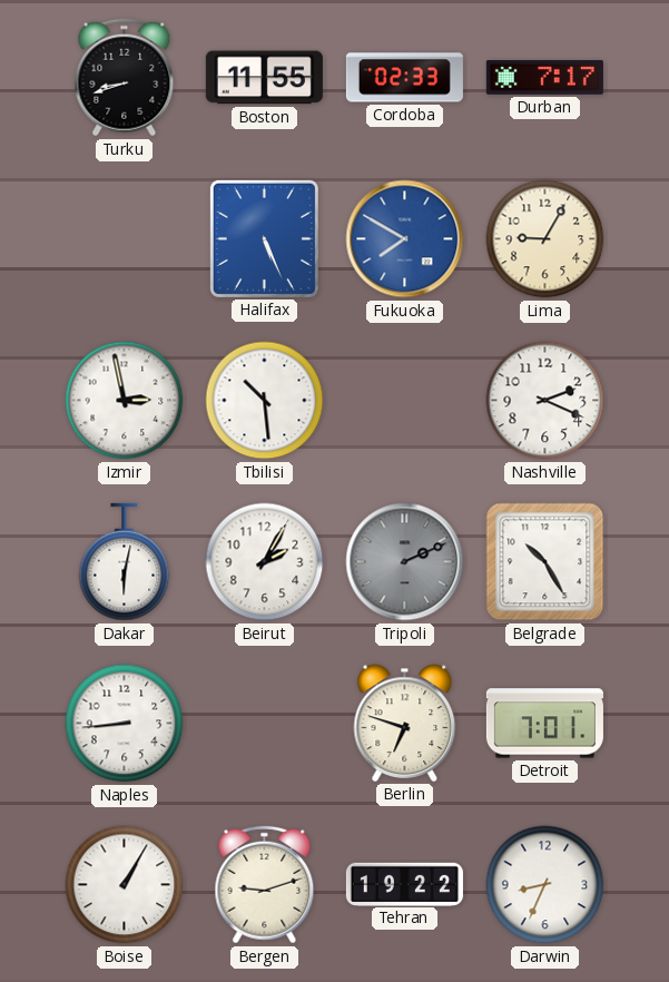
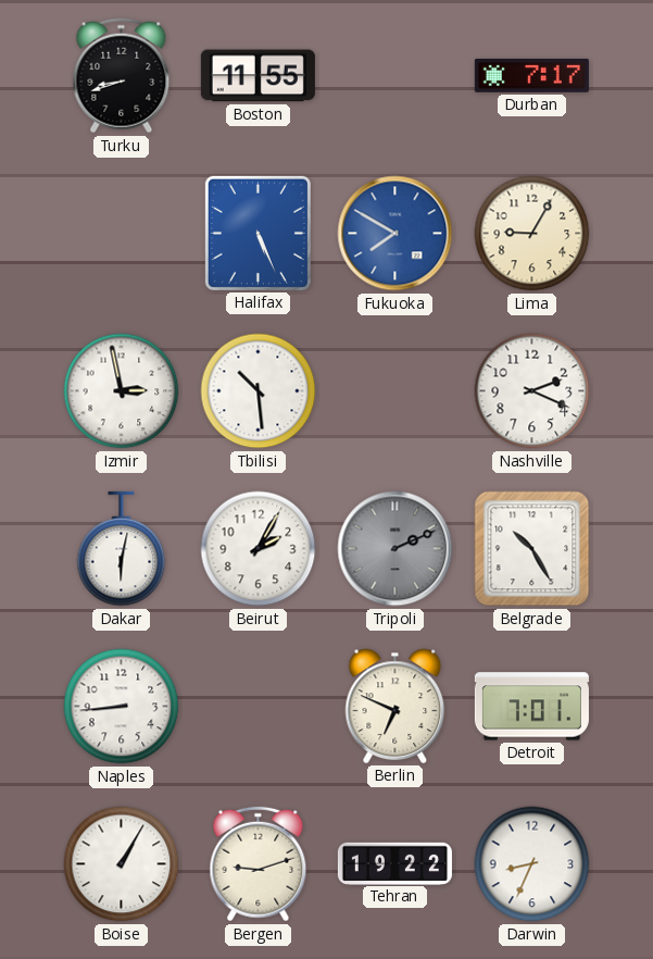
Cordoba: 02:33 -> none (404, 78)
Berlin: 6:48 -> 6:49 (395, 706)
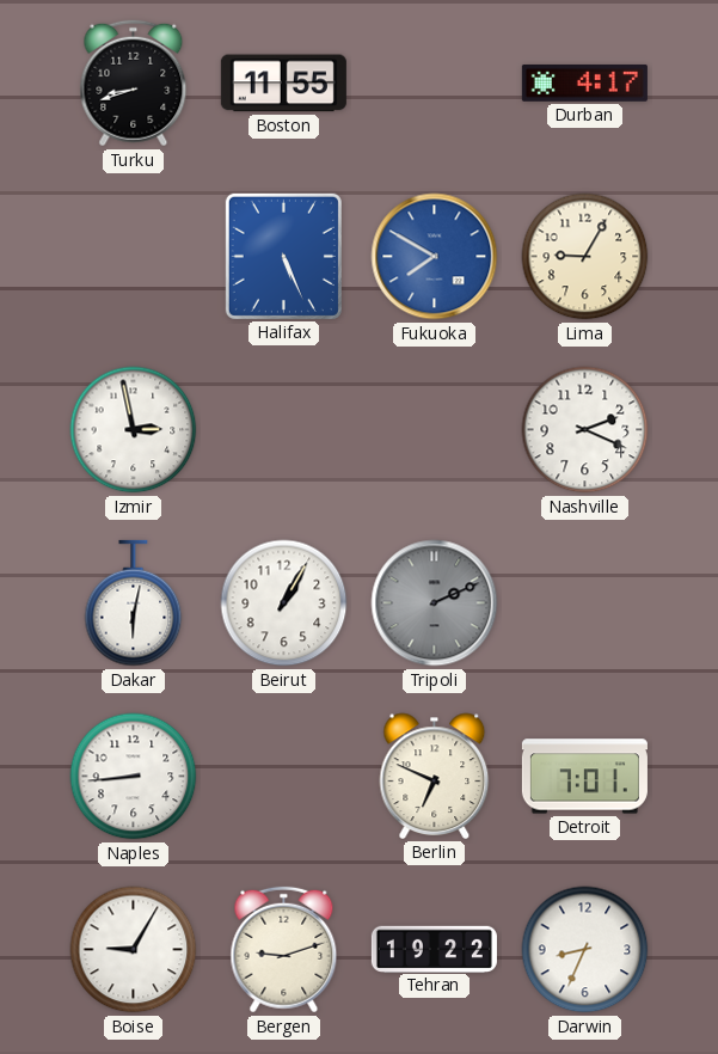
Durban: 7:17 -> 4:17 (584, 82)
Tbilisi: 10:29 -> none (259, 391)
Beirut: 2:05 -> 1:05 (284, 603)
Belgrade: 10:25 -> none (532, 549)
Boise: 1:05 -> 9:05 (134, 950)
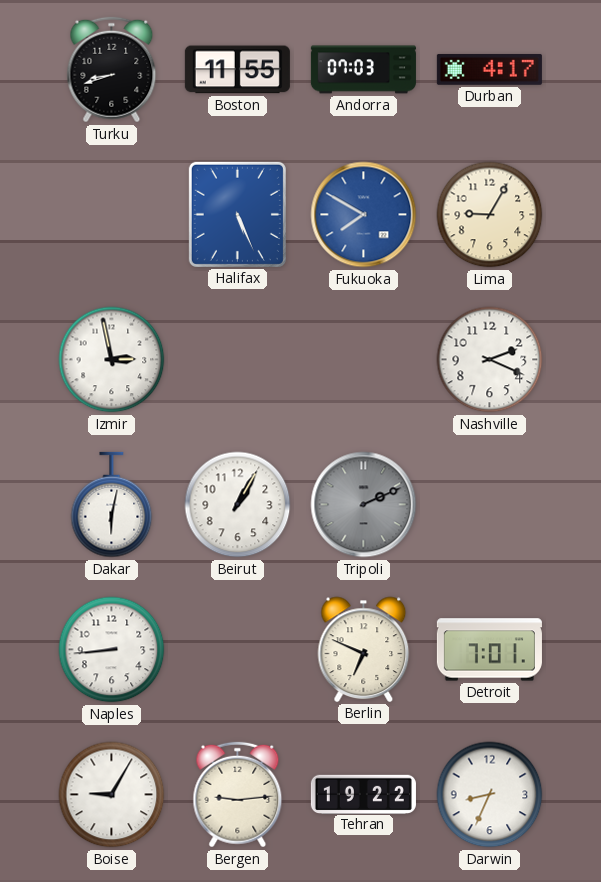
Andorra: none -> 07:03 (363, 70)
Bergen: 9:12 -> 9:14 (238, 795)
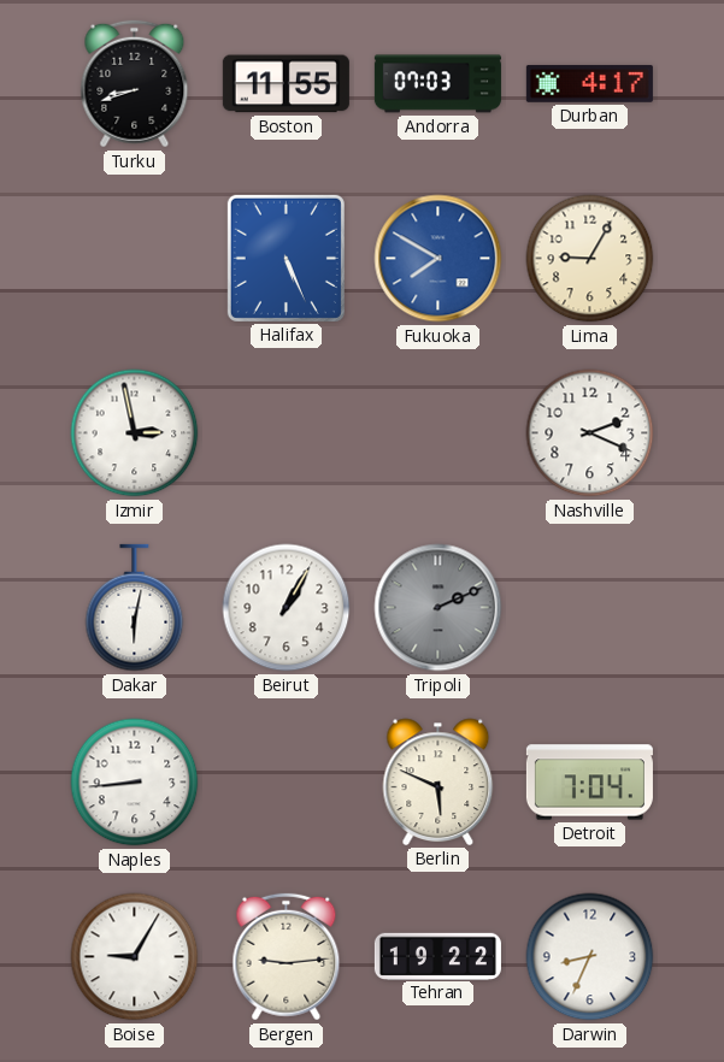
Berlin: 6:49 -> 5:49 (438, 781)
Detroit: 7:01 -> 7:04 (589, 783)
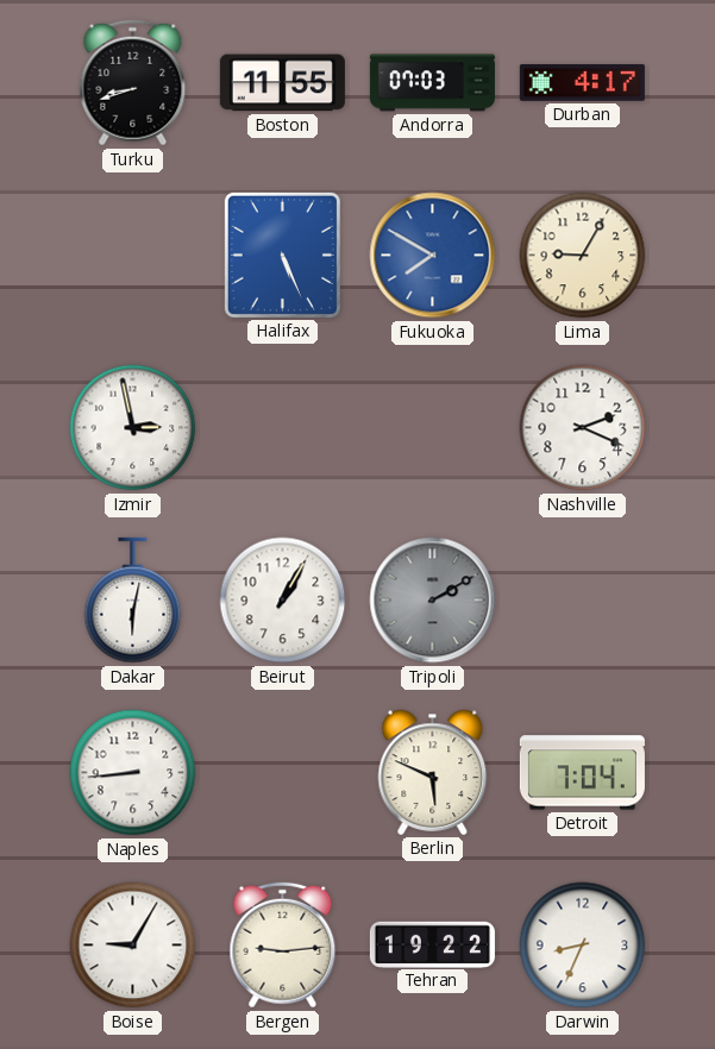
Tripoli: 2:11 -> 2:10 (433, 601)
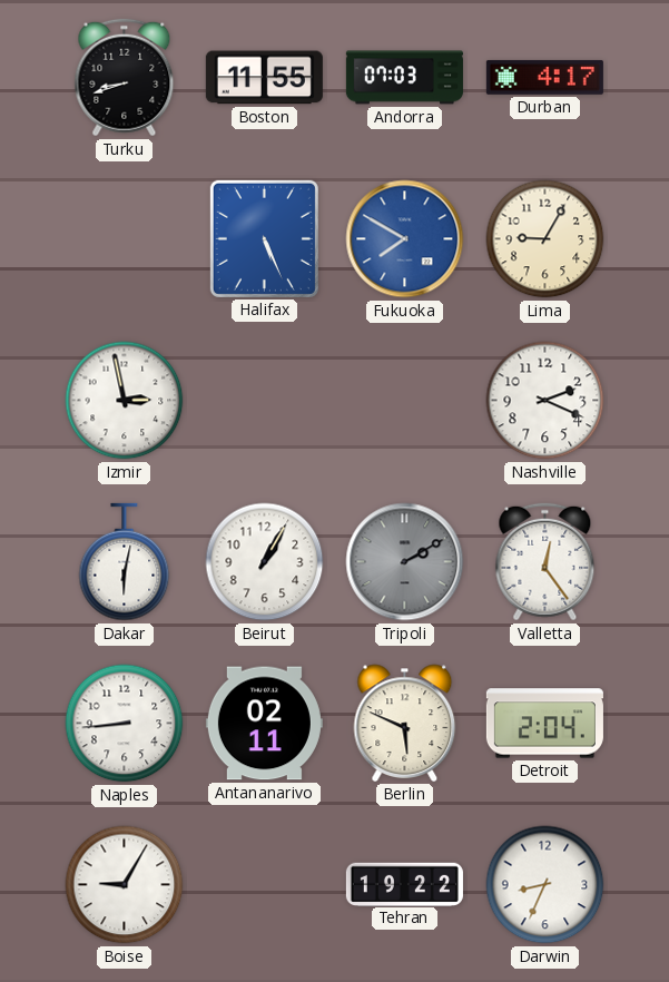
Valletta: none -> 12:24 (545, 562)
Antananarivo: none -> 02:11 (264, 724)
Detroit: 7:04 -> 2:04 (544, 724)
Bergen: 9:14 -> none (283, 946)
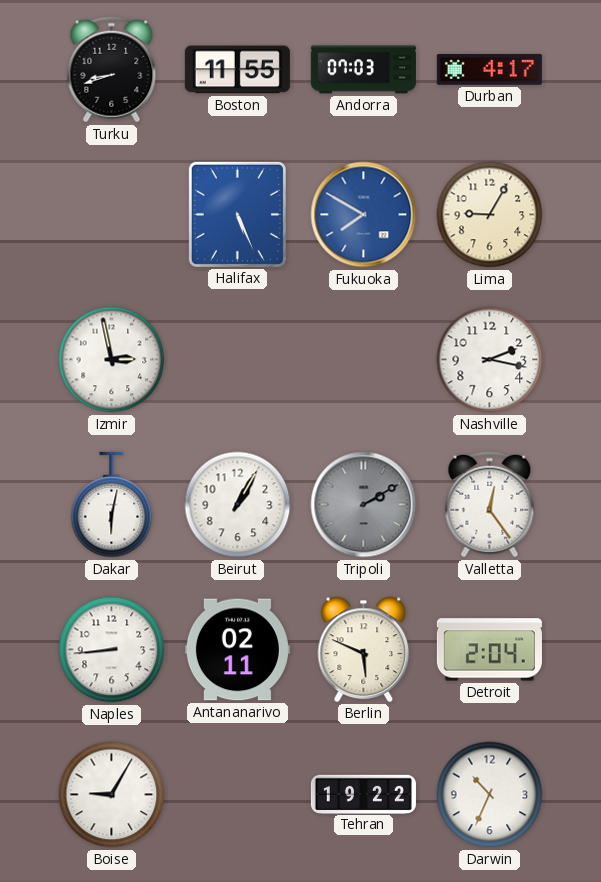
Nashville: 2:19 -> 2:17 (490, 360)
Darwin: 8:34 -> 10:34 (490, 795)
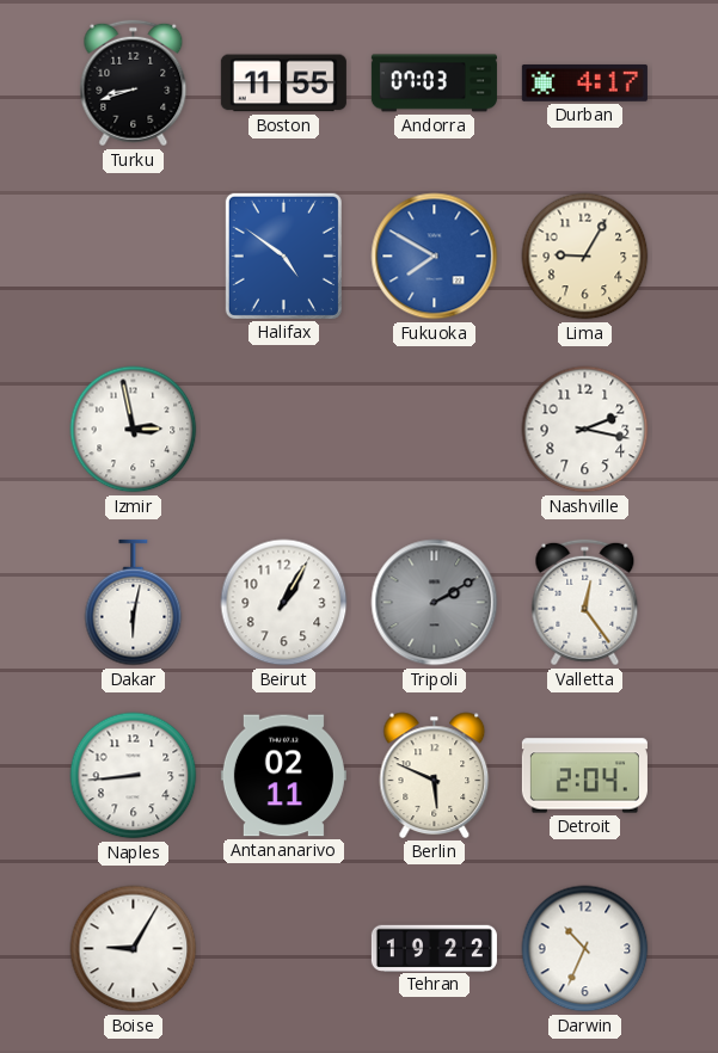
Halifax: 5:26 -> 4:51 (283, 255)
